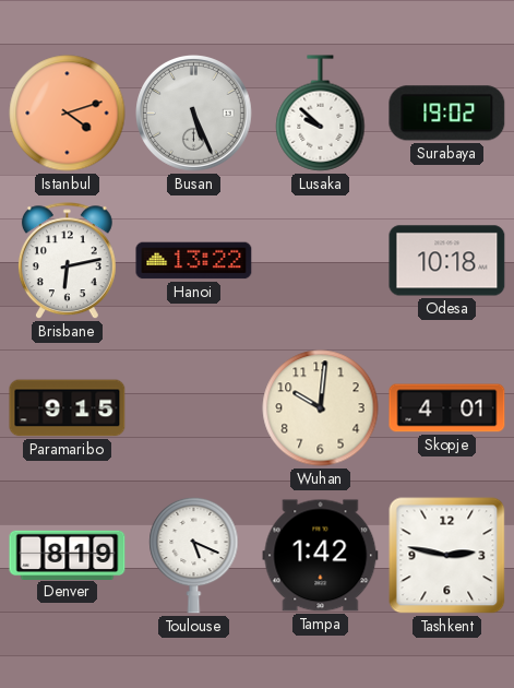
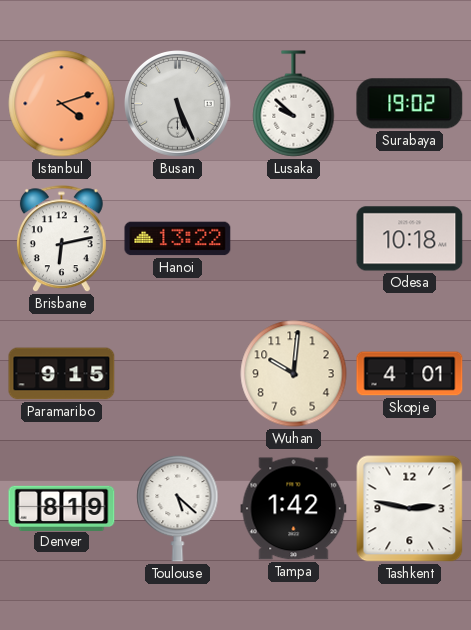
Toulouse: 5:19 -> 5:22 (178, 508)
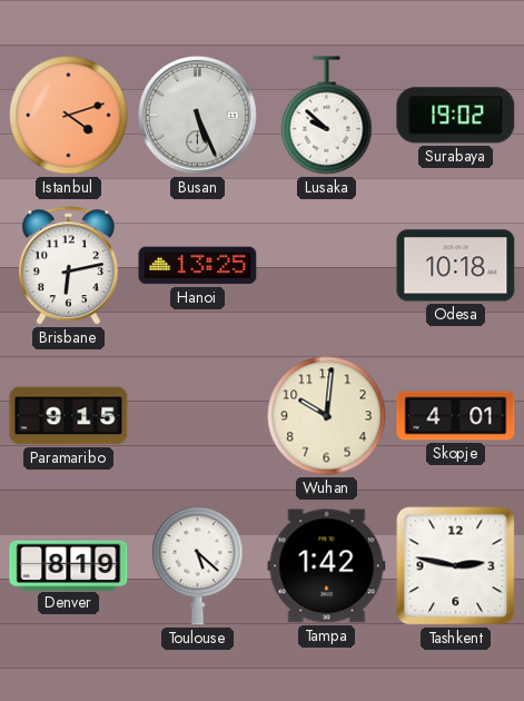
Hanoi: 13:22 -> 13:25 (198, 266)
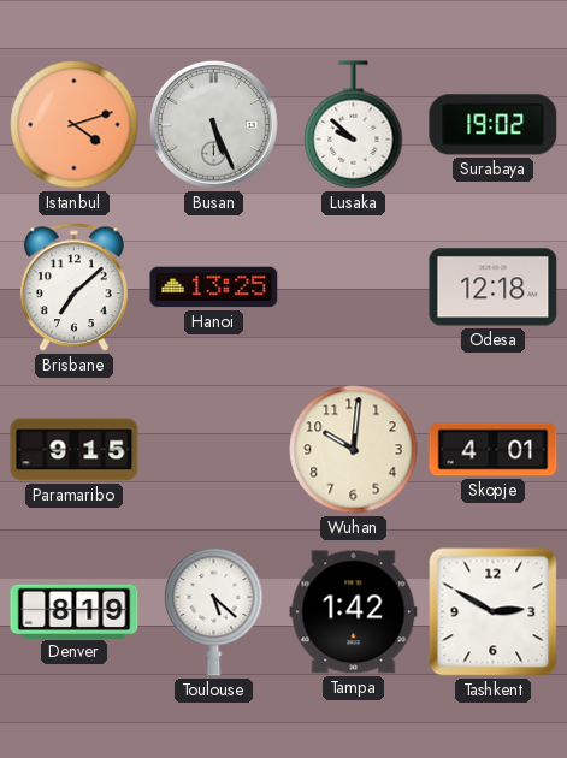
Brisbane: 6:13 -> 7:08 (73, 288)
Odesa: 10:18 -> 12:18 (494, 288)
Tashkent: 2:47 -> 2:50 (494, 612)
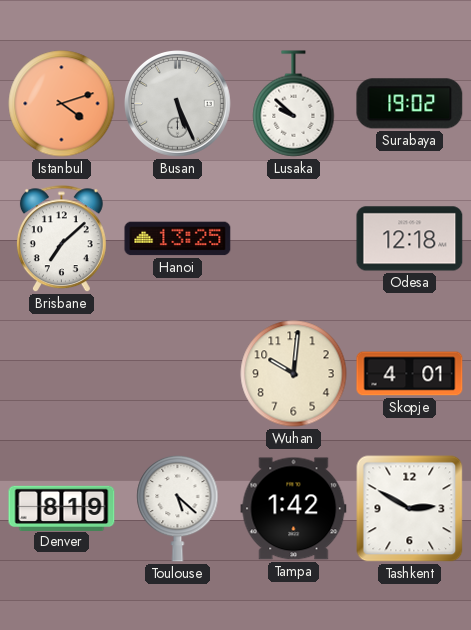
Paramaribo: 9:15 -> none (75, 450)
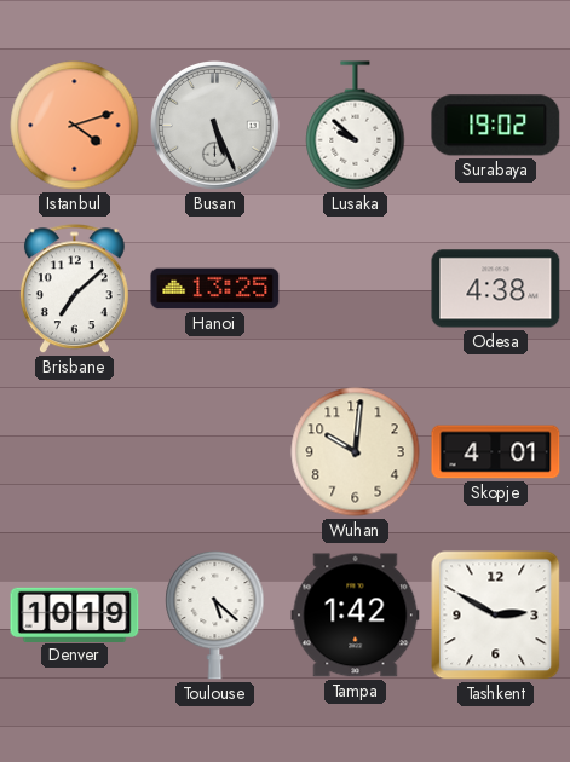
Odesa: 12:18 -> 4:38 (496, 289)
Denver: 8:19 -> 10:19 (75, 614)
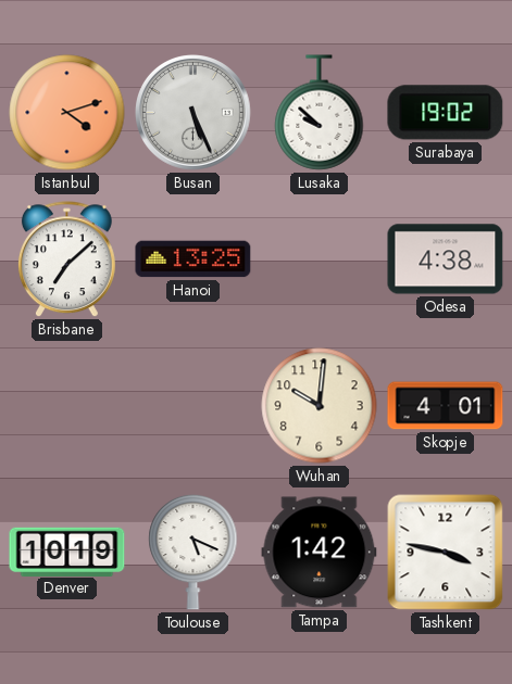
Toulouse: 5:22 -> 5:19 (193, 552)
Tashkent: 2:50 -> 3:47 (446, 553)
